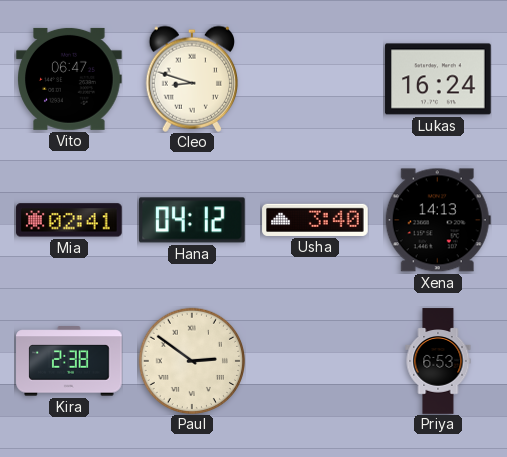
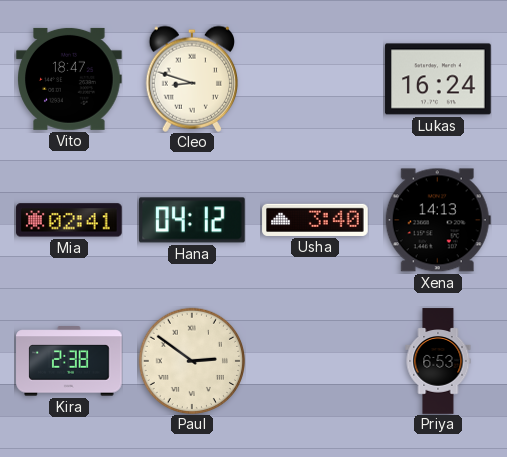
Vito: 06:47 -> 18:47 (69, 79)
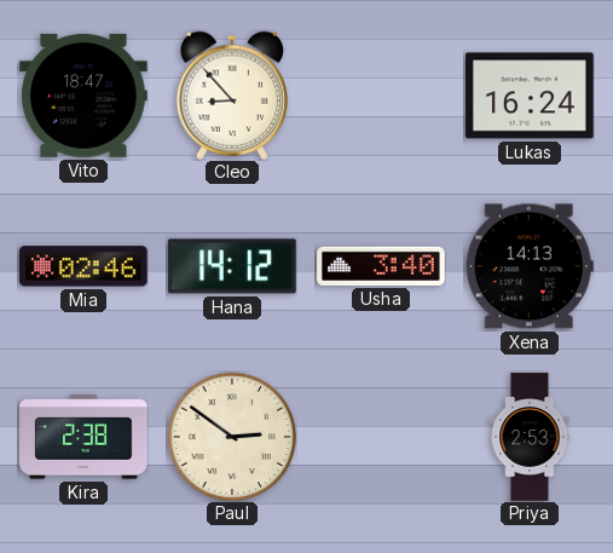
Cleo: 8:48 -> 8:53 (231, 96)
Mia: 02:41 -> 02:46 (83, 266)
Hana: 04:12 -> 14:12 (232, 266)
Priya: 6:53 -> 2:53 (530, 437)
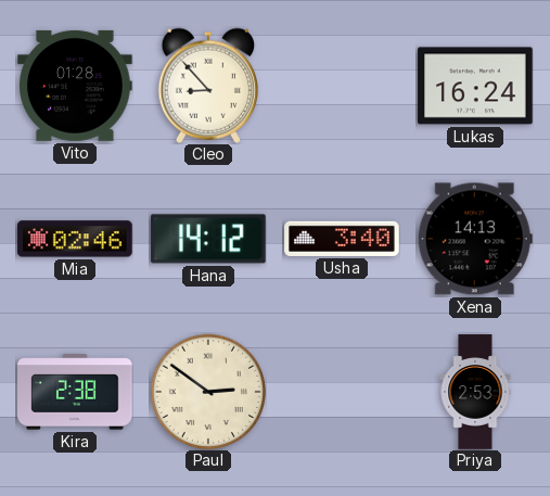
Vito: 18:47 -> 01:28 (75, 86)
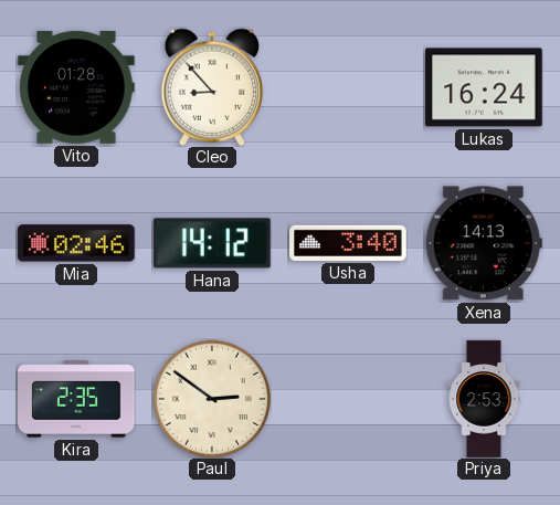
Kira: 2:38 -> 2:35 (76, 399)
